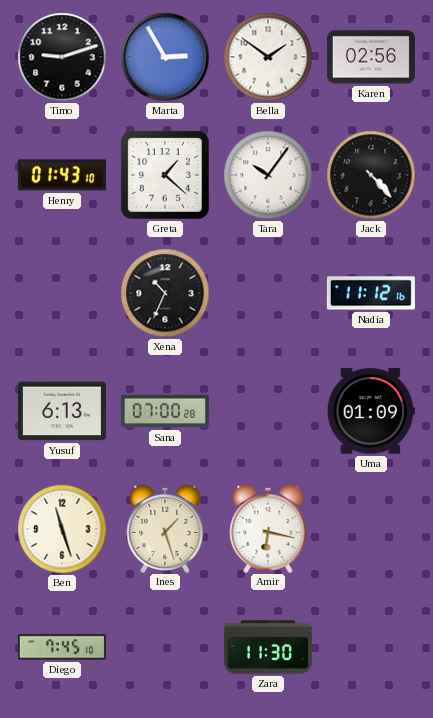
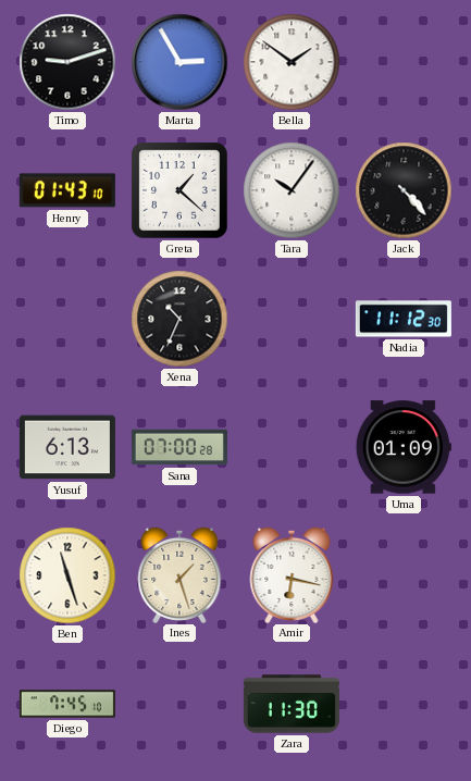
Karen: 02:56 -> none (371, 57)
Nadia: 11:12:16 -> 11:12:30 (404, 319)
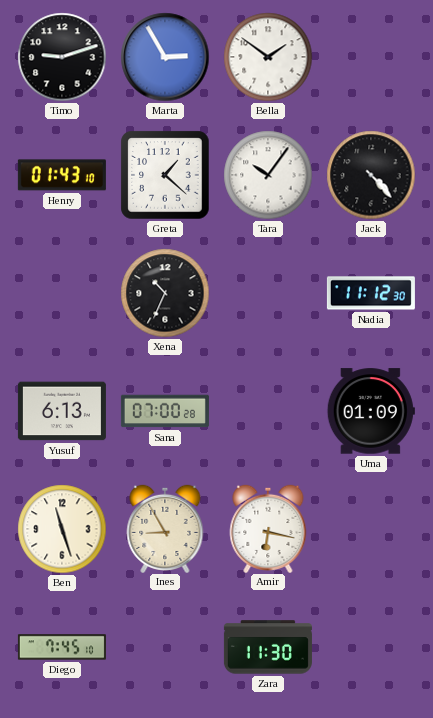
Ines: 1:27 -> 8:55 (165, 528)
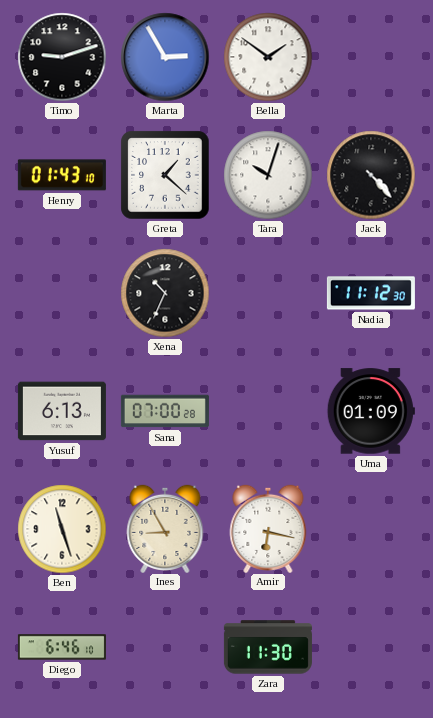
Tara: 10:06 -> 10:03 (268, 175)
Diego: 7:45 -> 6:46 (62, 647)
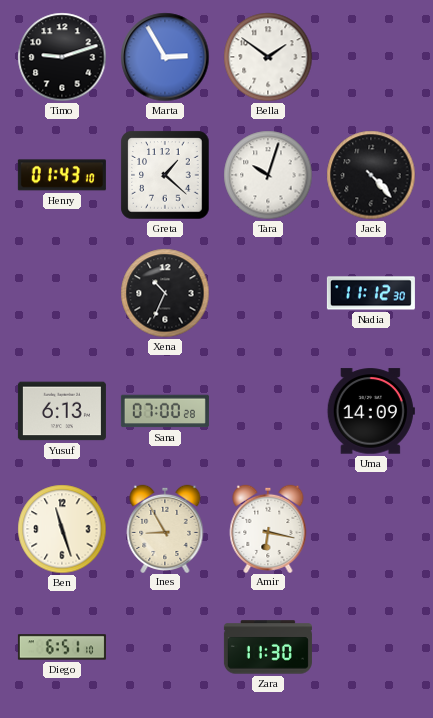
Uma: 01:09 -> 14:09 (371, 411)
Diego: 6:46 -> 6:51 (62, 647)
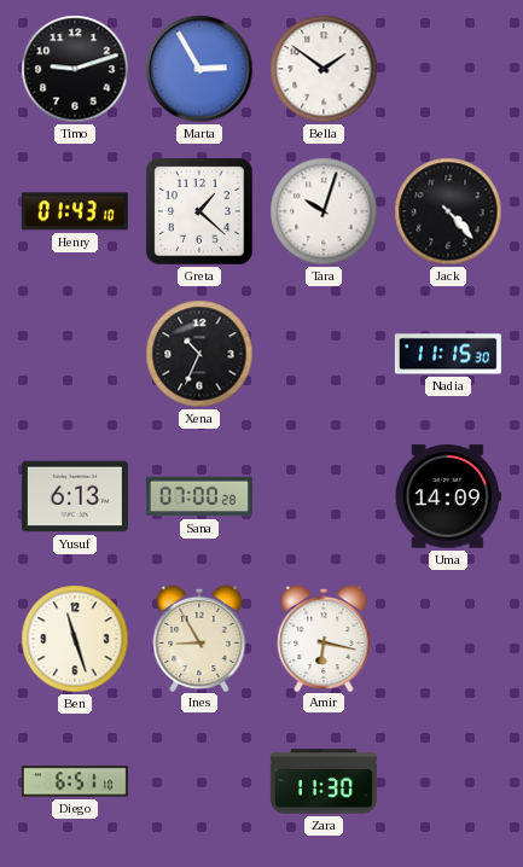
Nadia: 11:12 -> 11:15 (448, 354)
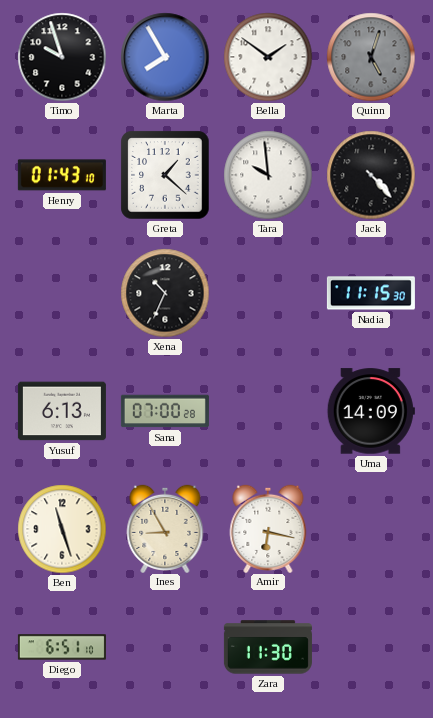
Timo: 9:12 -> 9:57 (62, 57)
Marta: 2:55 -> 7:55 (165, 57)
Quinn: none -> 5:03 (371, 57)
Tara: 10:03 -> 9:59 (268, 175)
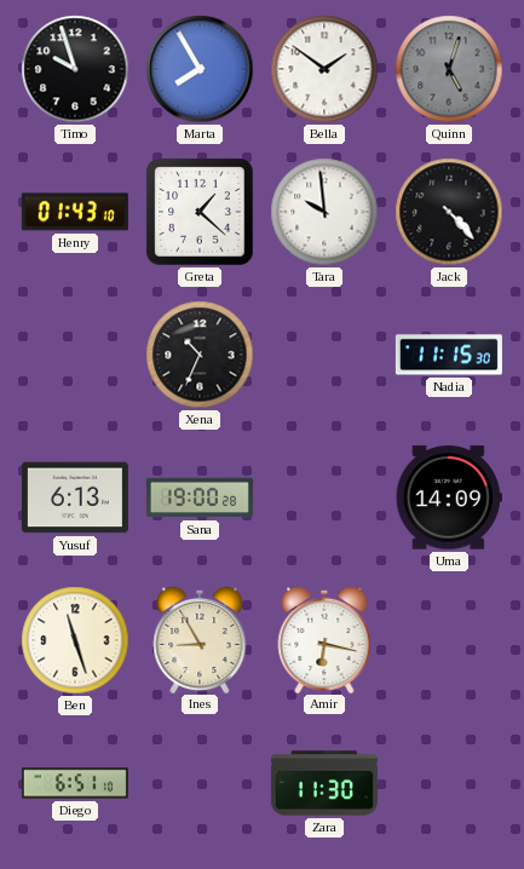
Sana: 07:00 -> 19:00 (200, 497)
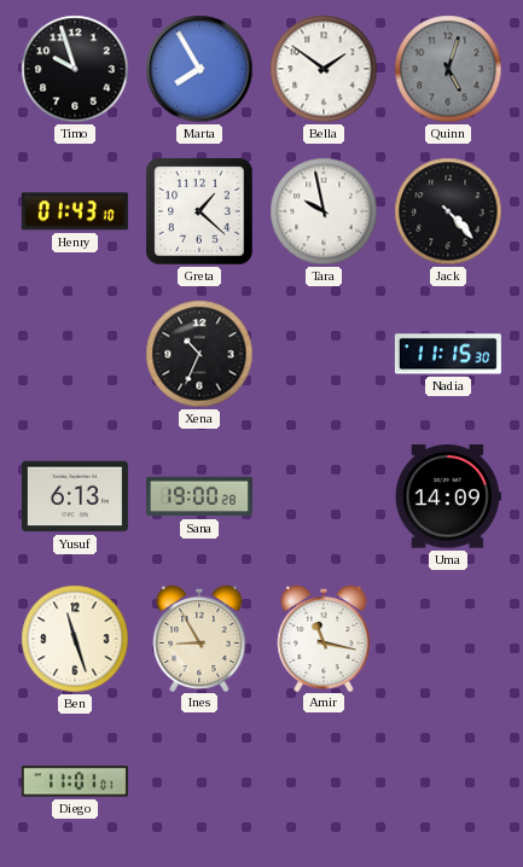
Tara: 9:59 -> 9:58 (324, 211)
Amir: 6:17 -> 11:17 (324, 638)
Diego: 6:51 -> 11:01 (75, 781)
Zara: 11:30 -> none (324, 783)
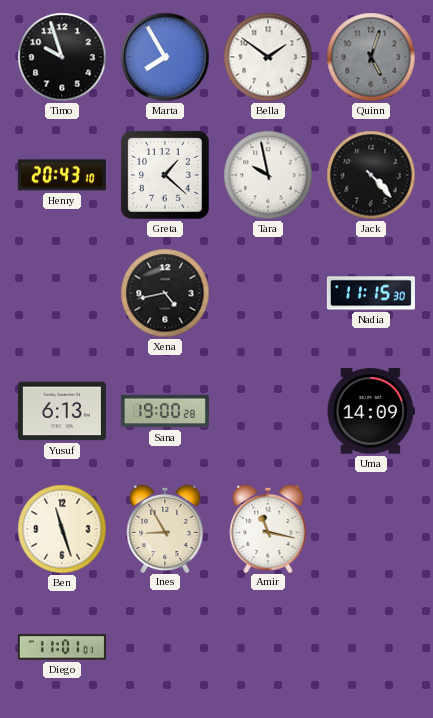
Henry: 01:43 -> 20:43 (62, 175)
Xena: 10:34 -> 4:43 (165, 293)
